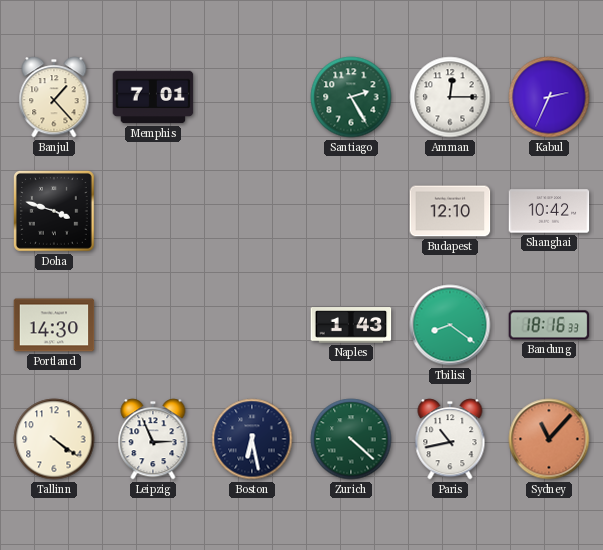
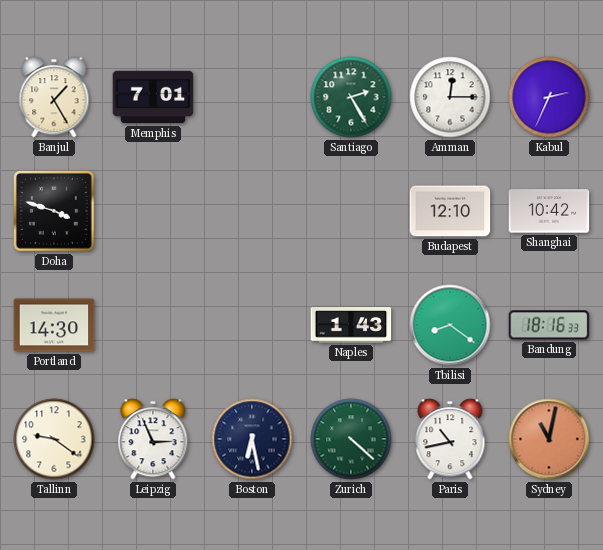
Banjul: 1:23 -> 1:25 (54, 97)
Tallinn: 4:21 -> 9:21 (54, 439)
Sydney: 11:07 -> 11:02 (549, 439)
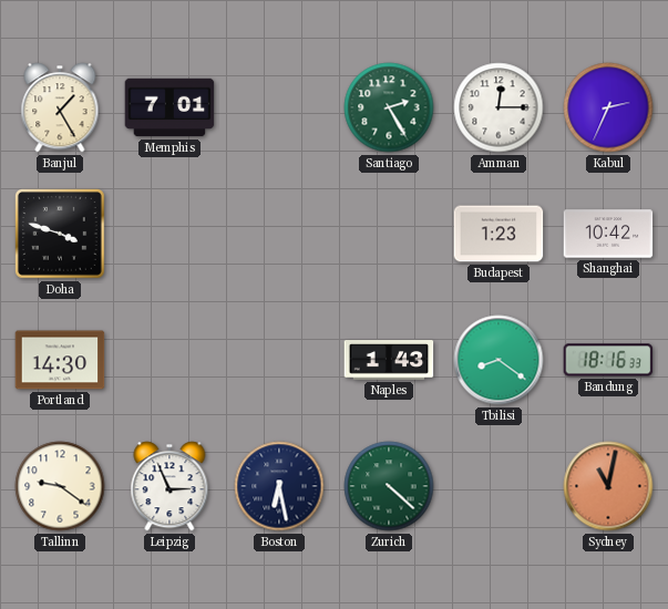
Budapest: 12:10 -> 1:23 (499, 234)
Paris: 10:43 -> none (450, 439)
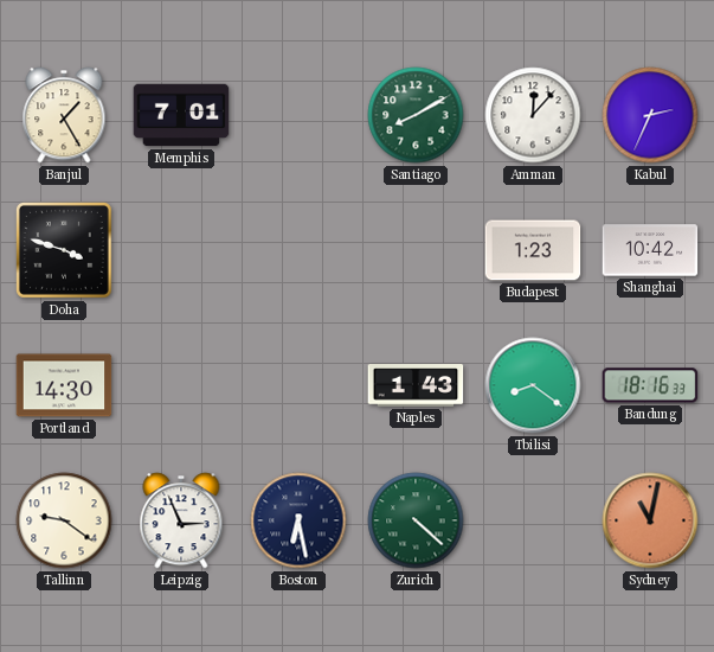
Santiago: 2:25 -> 8:10 (416, 115)
Amman: 12:15 -> 12:07 (533, 115)
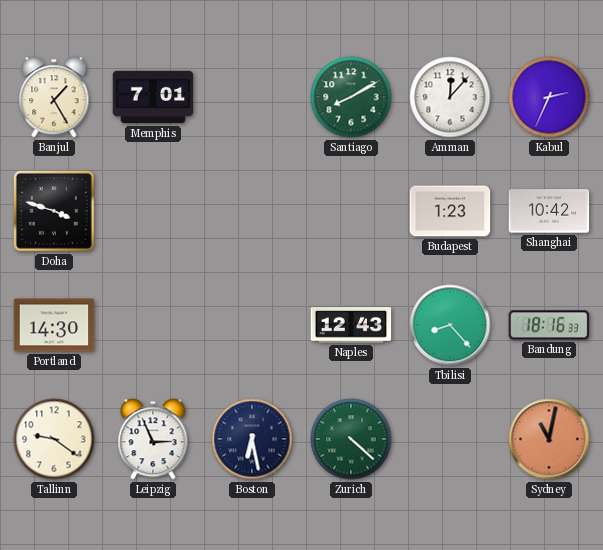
Naples: 1:43 -> 12:43 (351, 325)
Tbilisi: 8:21 -> 8:23 (450, 325)
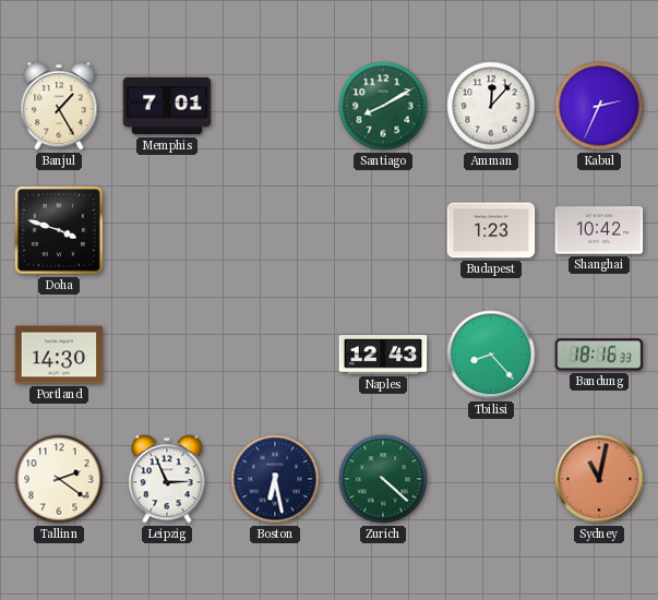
Tallinn: 9:21 -> 2:21 (59, 479)
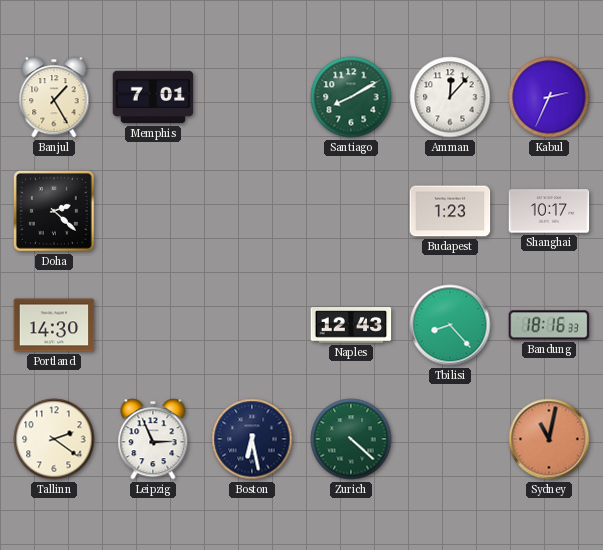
Doha: 3:48 -> 2:22 (55, 212)
Shanghai: 10:42 -> 10:17 (549, 211)
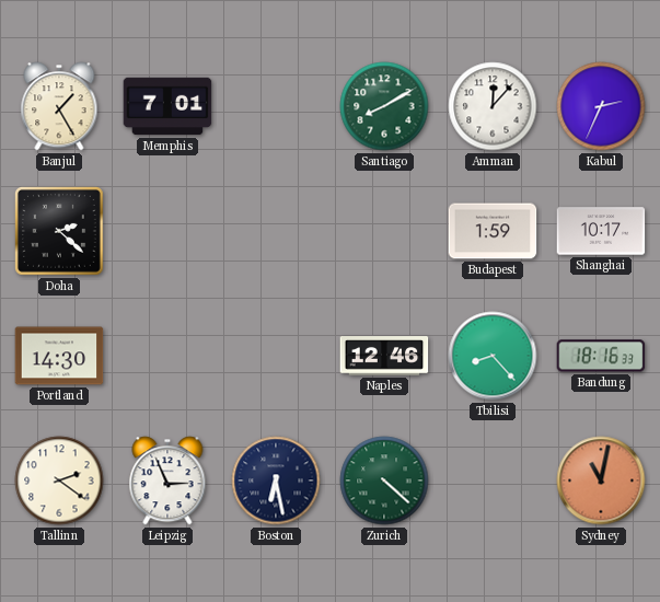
Budapest: 1:23 -> 1:59 (493, 231)
Naples: 12:43 -> 12:46 (384, 356)
